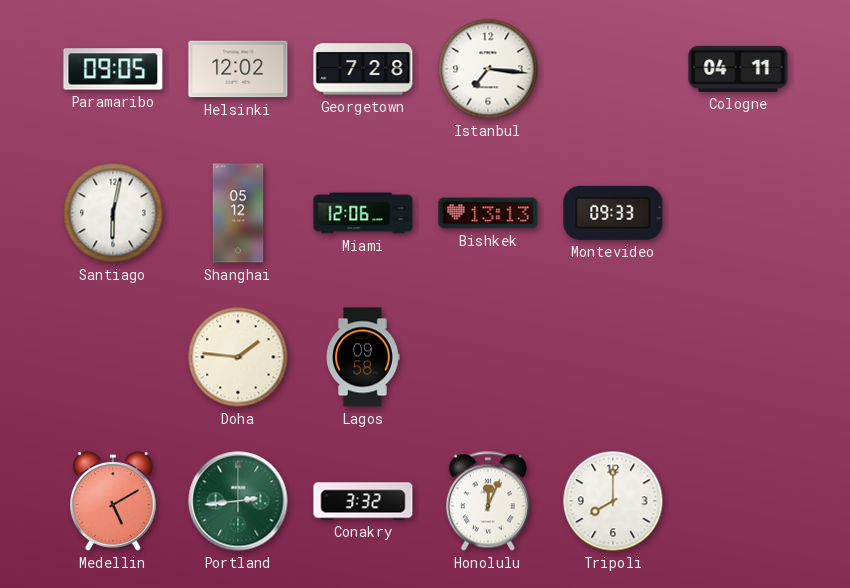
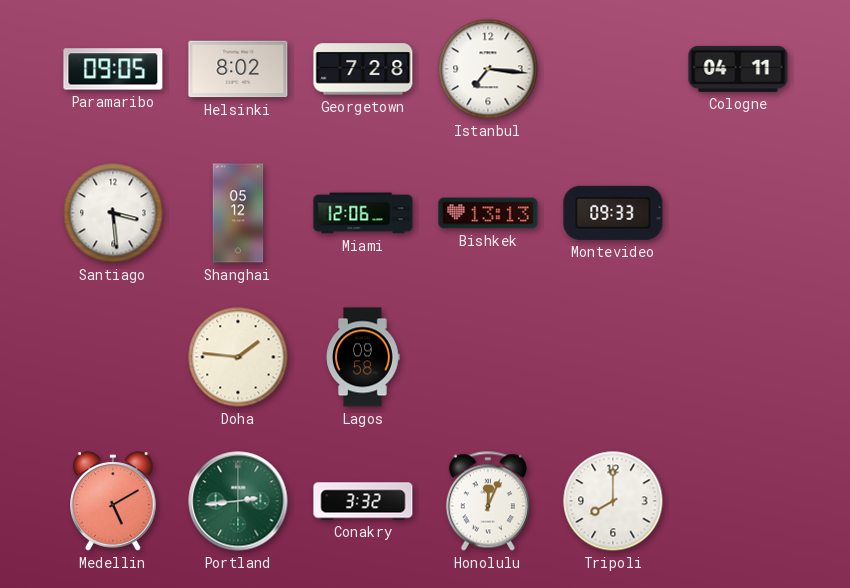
Helsinki: 12:02 -> 8:02 (238, 69)
Santiago: 6:02 -> 3:29 (113, 213)
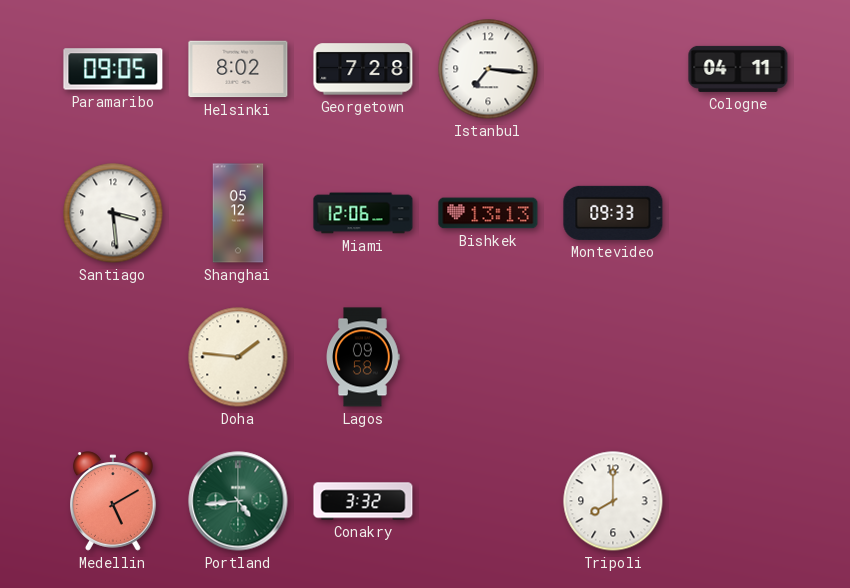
Portland: 2:44 -> 4:44 (238, 501)
Honolulu: 12:04 -> none (488, 501)
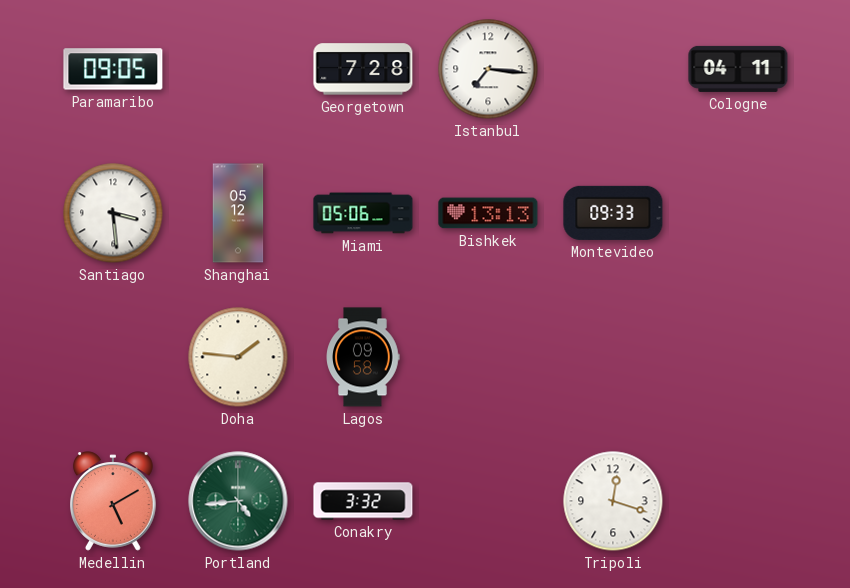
Helsinki: 8:02 -> none (238, 69)
Miami: 12:06 -> 05:06 (363, 213)
Tripoli: 8:00 -> 12:18 (613, 501)
